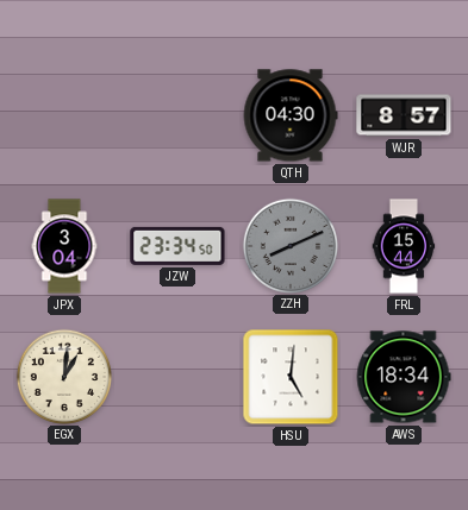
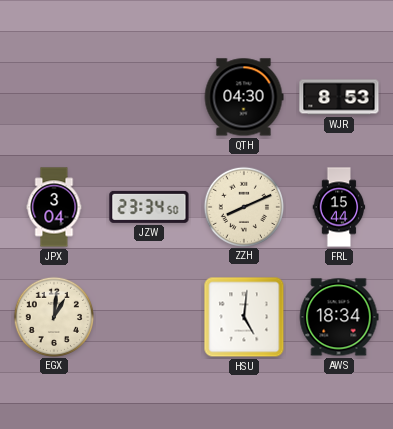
WJR: 8:57 -> 8:53 (339, 97)
ZZH dial: grey -> cream (243, 206)
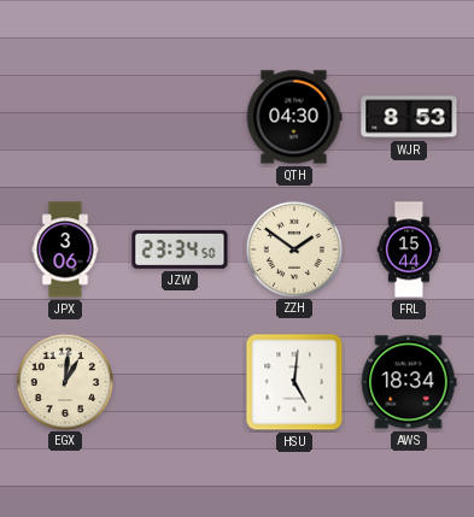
JPX: 3:04 -> 3:06 (65, 249)
ZZH: 8:11 -> 1:51 (293, 248)
